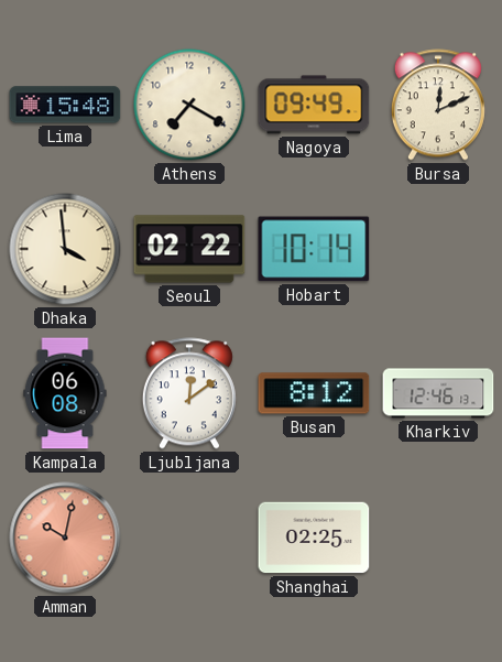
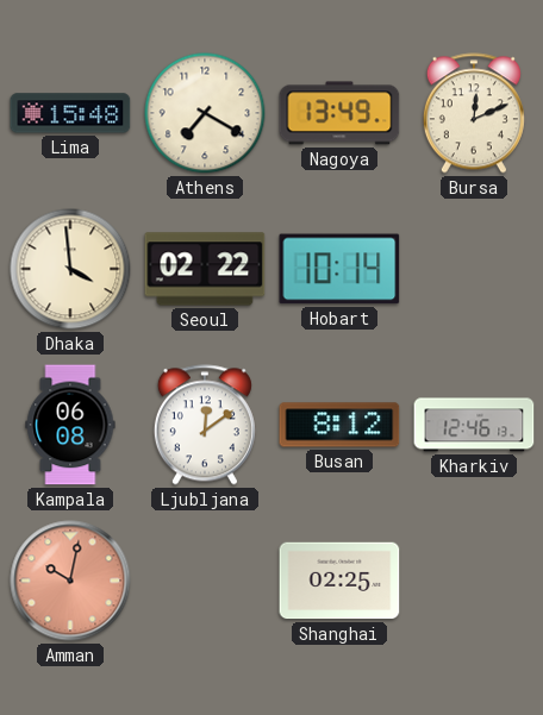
Nagoya: 09:49 -> 13:49 (339, 113)
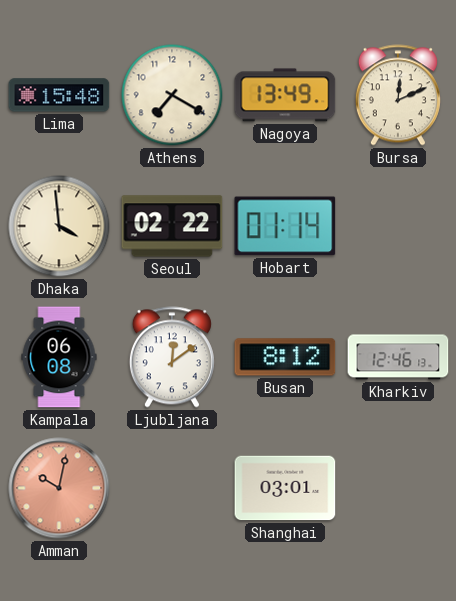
Hobart: 10:14 -> 01:14 (285, 226)
Shanghai: 02:25 -> 03:01 (285, 488)
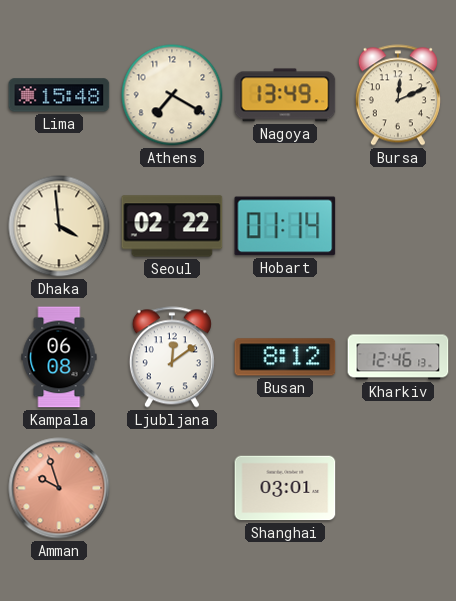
Amman: 10:02 -> 9:57 (59, 488)
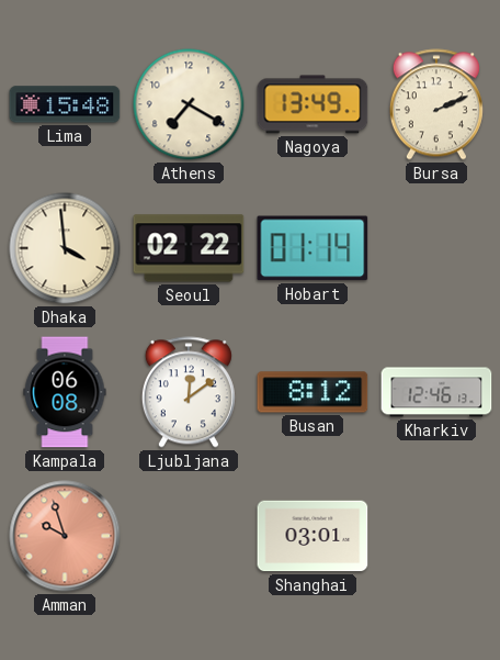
Bursa: 12:11 -> 2:11 (436, 104)
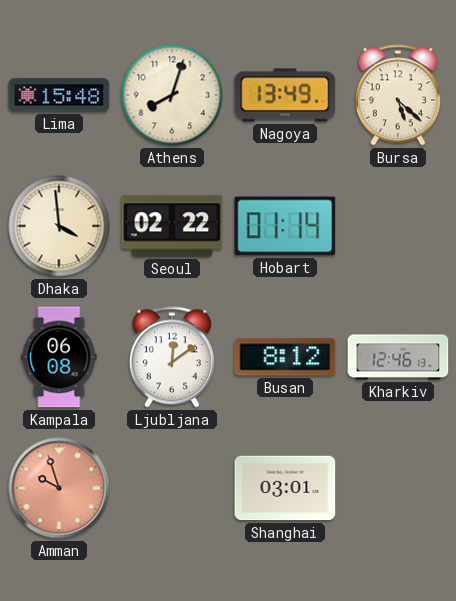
Athens: 7:20 -> 8:03 (172, 95)
Bursa: 2:11 -> 5:22 (398, 95)
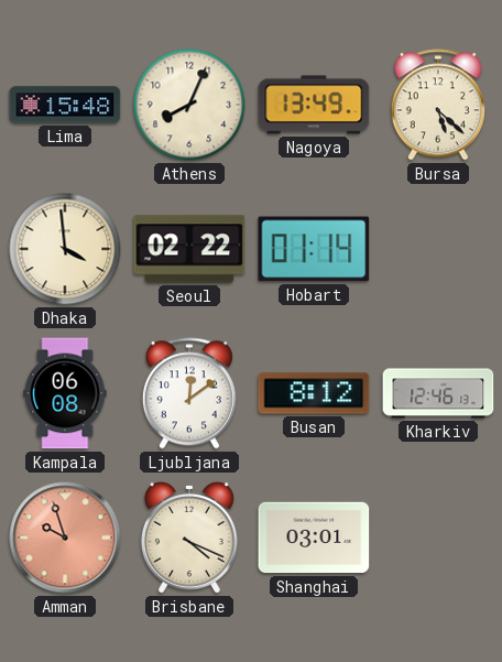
Athens: 8:03 -> 8:04 (189, 105)
Brisbane: none -> 4:19 (189, 539)
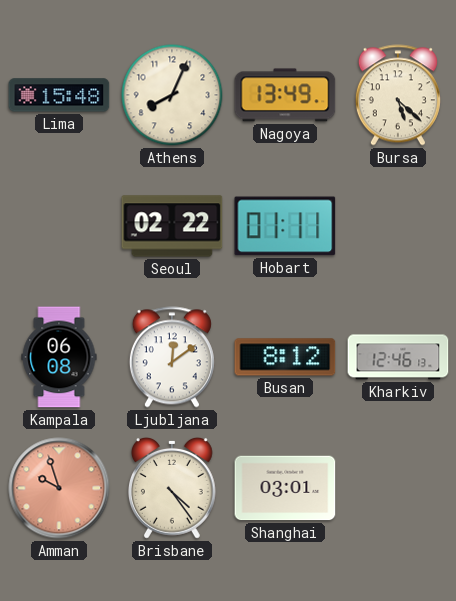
Dhaka: 3:59 -> none (65, 249)
Hobart: 01:14 -> 01:11 (285, 226)
Brisbane: 4:19 -> 4:24 (172, 489)
